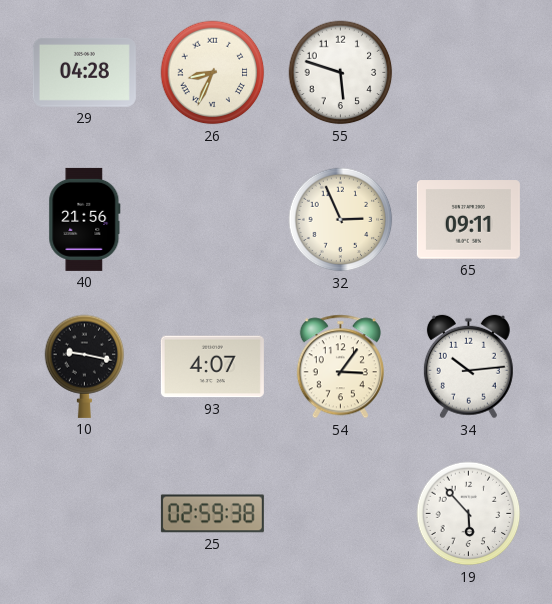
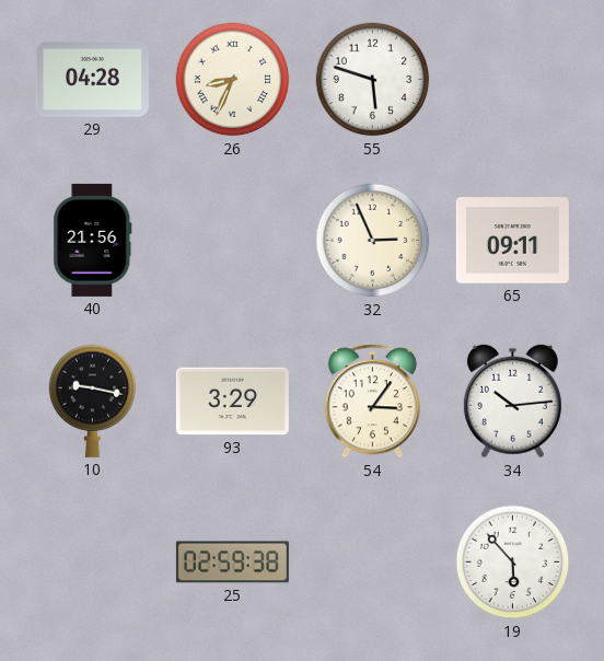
93: 4:07 -> 3:29 (232, 402)
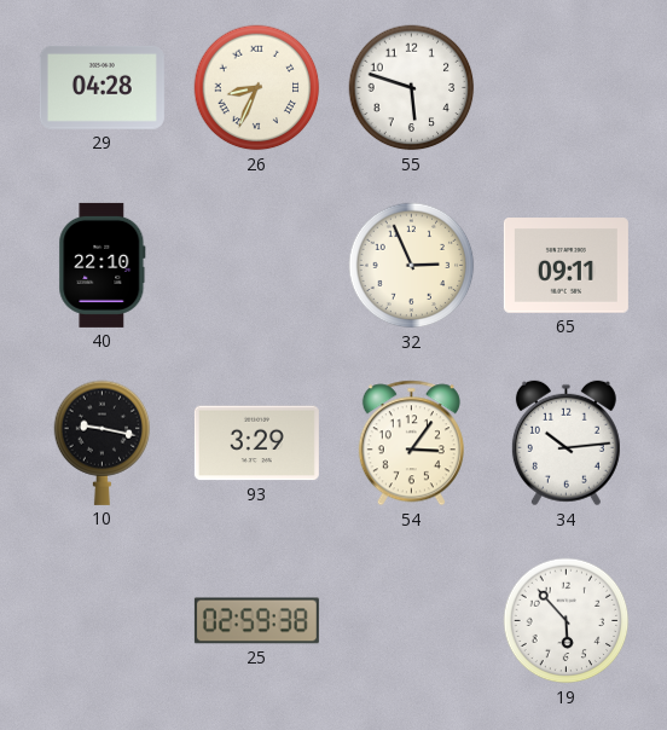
40: 21:56 -> 22:10 (103, 265)
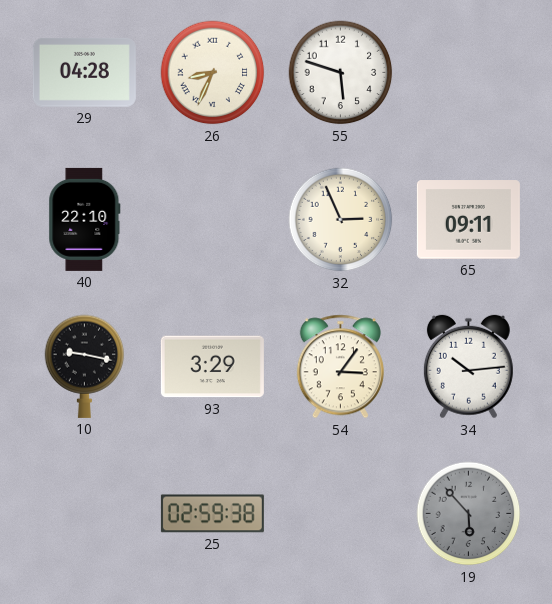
19 dial: white -> grey (469, 514)
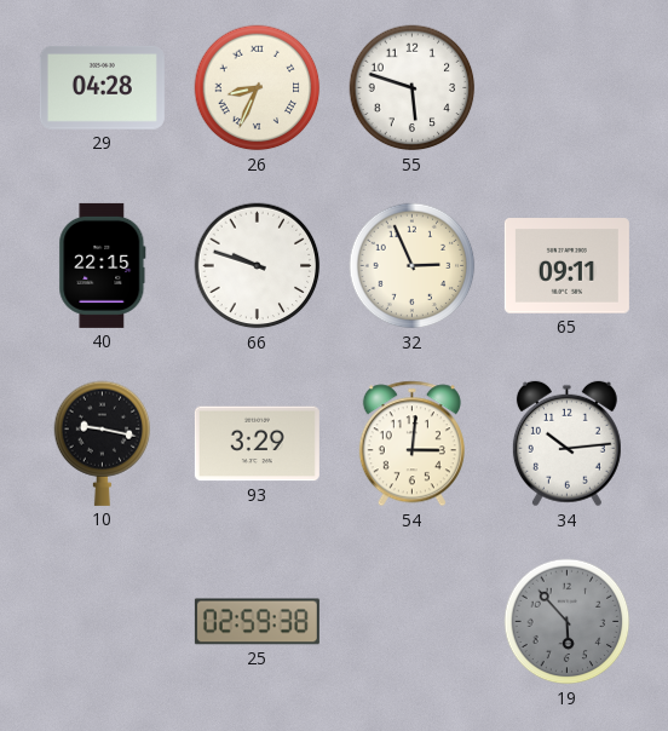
40: 22:10 -> 22:15 (103, 265)
66: none -> 9:48 (258, 266)
54: 3:06 -> 3:01 (411, 444)
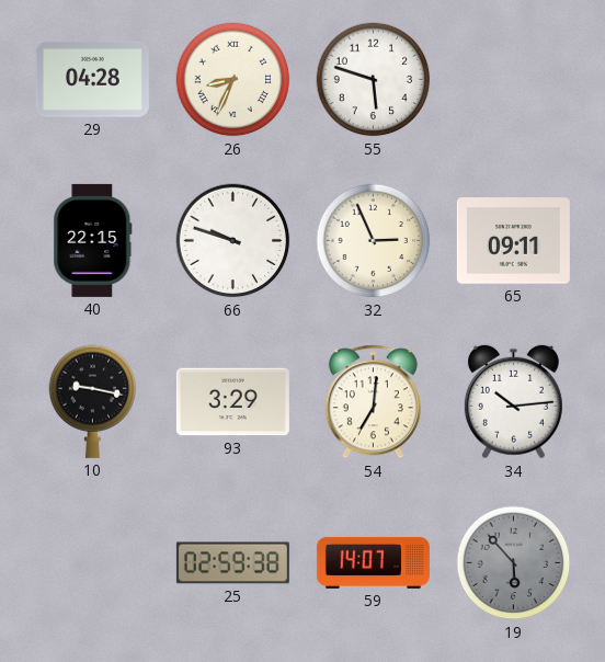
54: 3:01 -> 7:01 (373, 402)
59: none -> 14:07 (373, 562)
